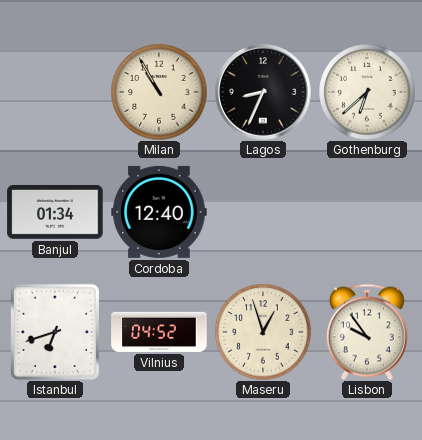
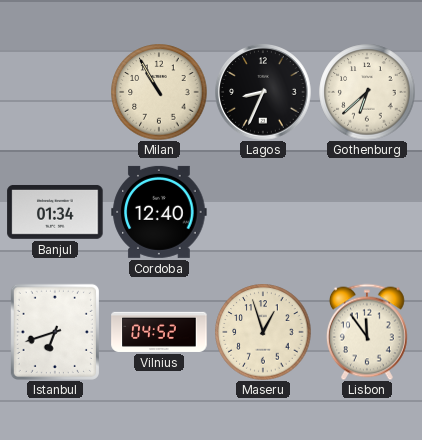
Lisbon: 9:54 -> 11:54 (367, 332)
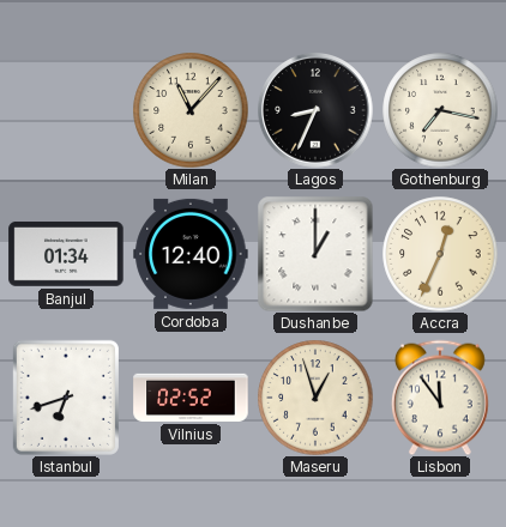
Milan: 10:55 -> 11:07 (191, 110)
Gothenburg: 6:38 -> 7:17 (440, 110)
Dushanbe: none -> 1:00 (315, 254)
Accra: none -> 12:34 (440, 254)
Vilnius: 04:52 -> 02:52 (191, 398)
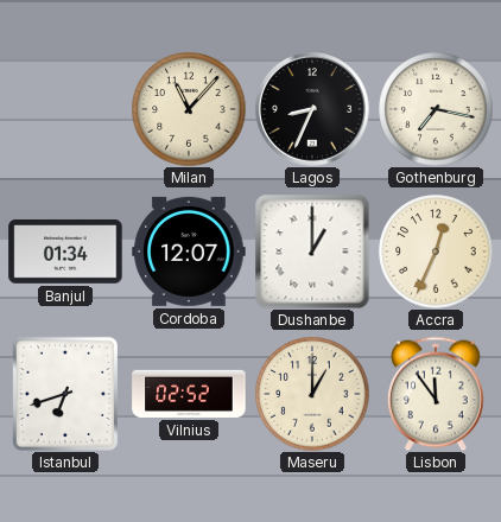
Cordoba: 12:40 -> 12:07 (189, 252)
Maseru: 12:57 -> 1:00 (312, 394)
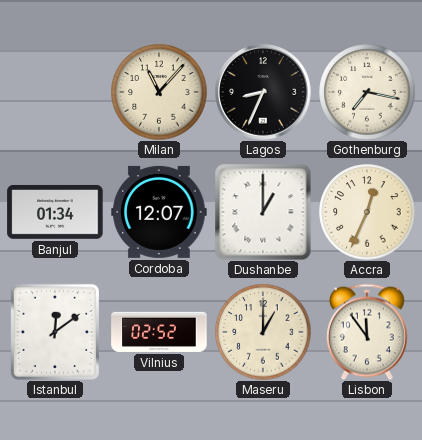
Istanbul: 6:42 -> 12:09 (55, 332)
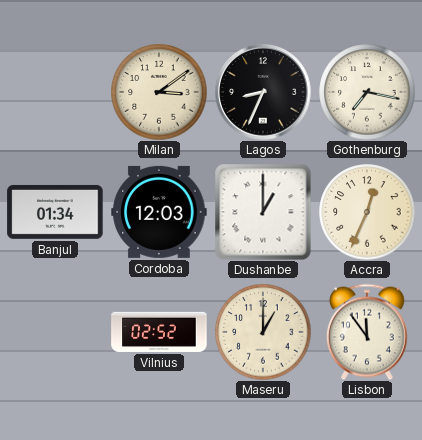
Milan: 11:07 -> 3:09 (159, 92)
Cordoba: 12:07 -> 12:03 (159, 212)
Istanbul: 12:09 -> none (55, 332)
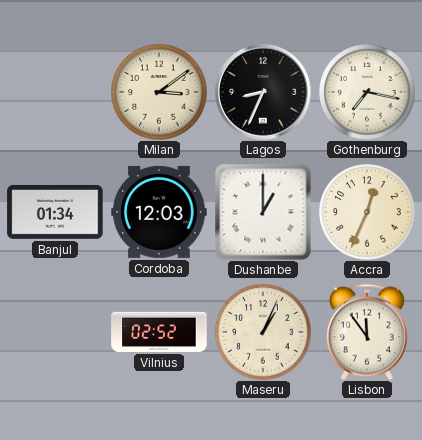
Maseru: 1:00 -> 1:04 (263, 332)
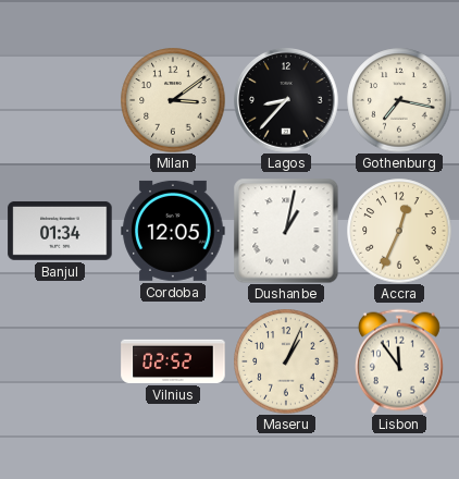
Lagos: 8:34 -> 8:37 (286, 100)
Cordoba: 12:03 -> 12:05 (173, 231)
Dushanbe: 1:00 -> 1:02 (286, 231)
